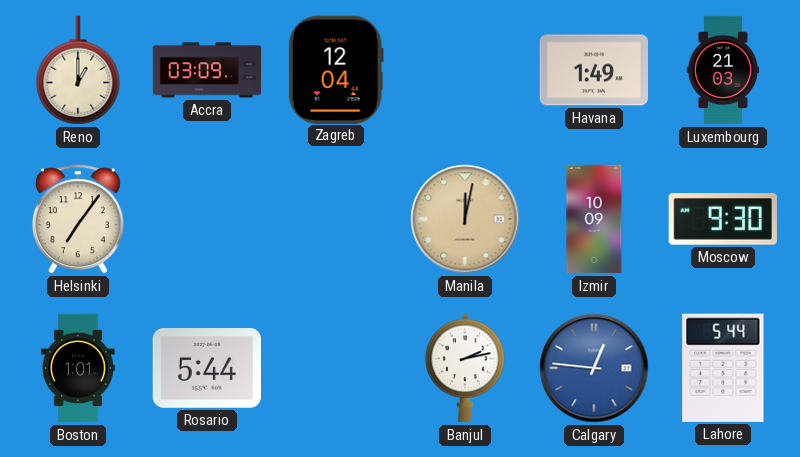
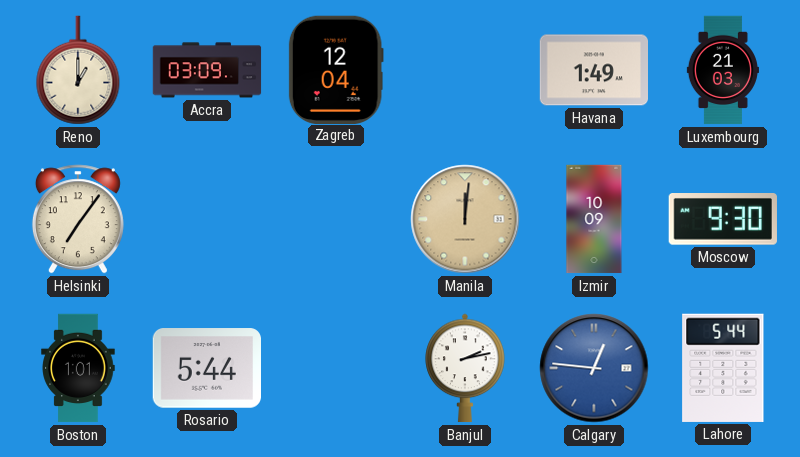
Manila: 12:02 -> 12:01 (465, 219)
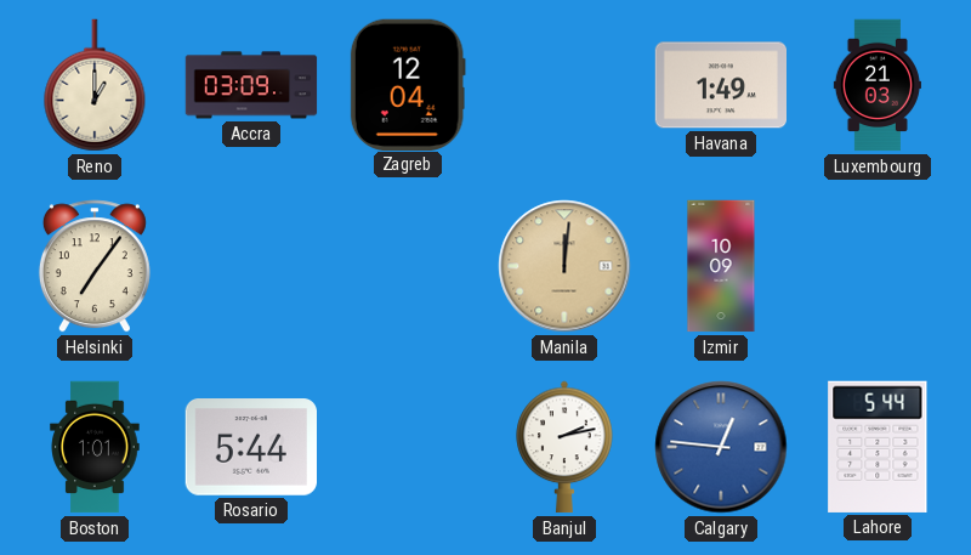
Moscow: 9:30 -> none (723, 220)
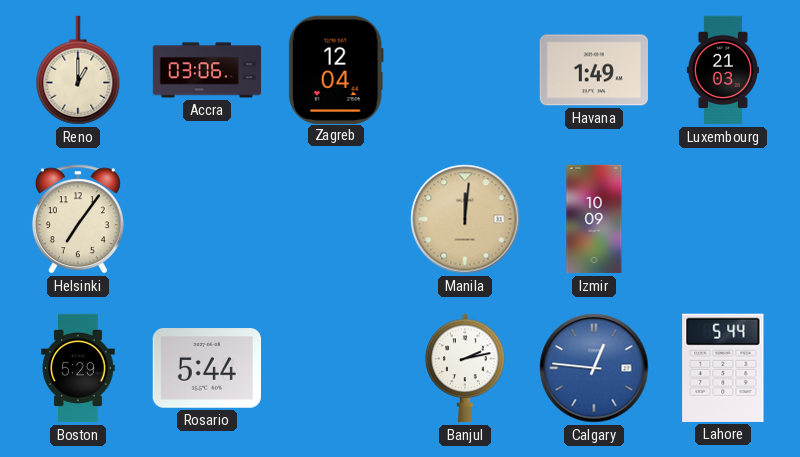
Accra: 03:09 -> 03:06 (207, 70)
Boston: 1:01 -> 5:29 (78, 368)
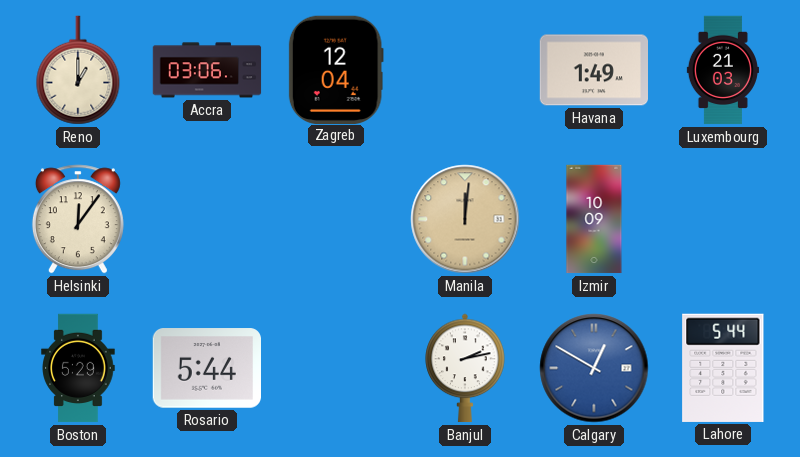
Helsinki: 7:06 -> 12:06 (78, 219)
Calgary: 12:46 -> 12:50 (594, 368)
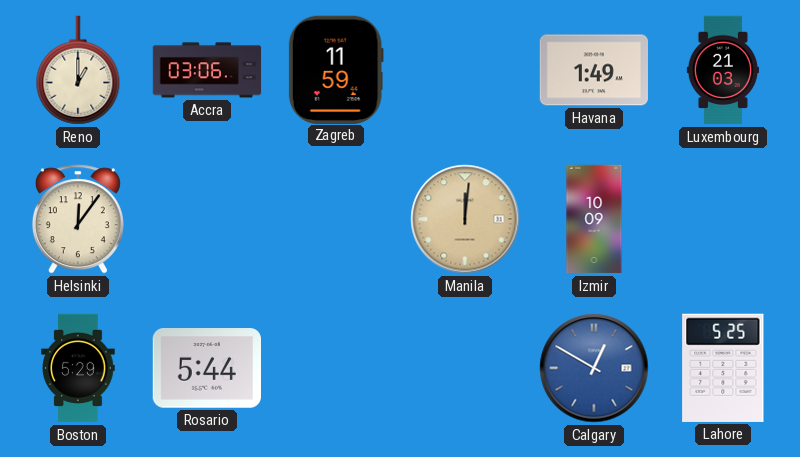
Zagreb: 12:04 -> 11:59 (336, 69)
Banjul: 2:13 -> none (465, 368)
Lahore: 5:44 -> 5:25 (723, 368)
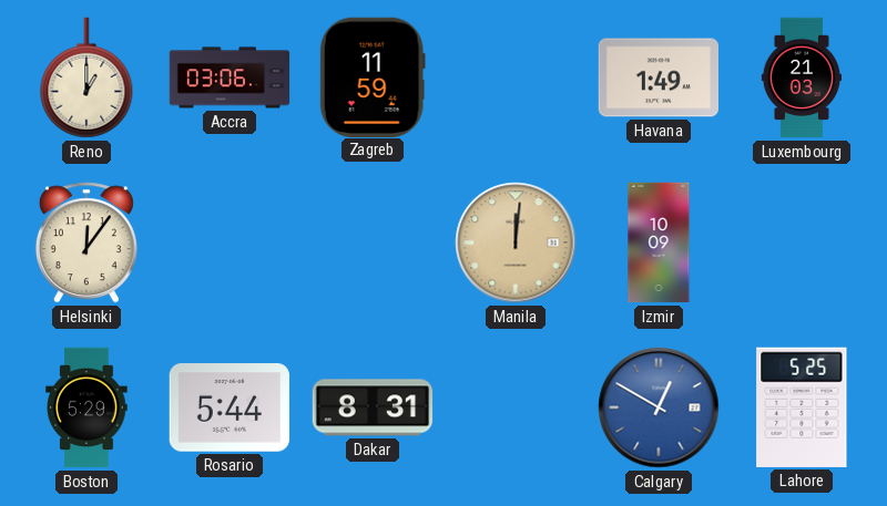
Dakar: none -> 8:31 (373, 407)
